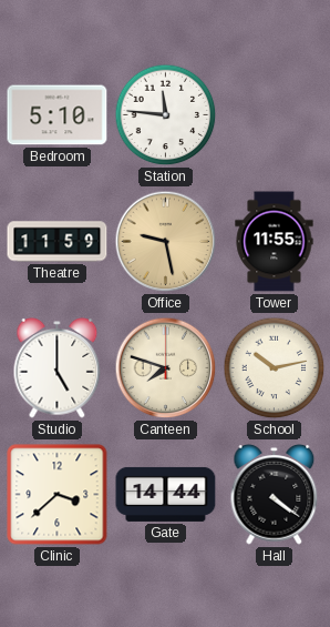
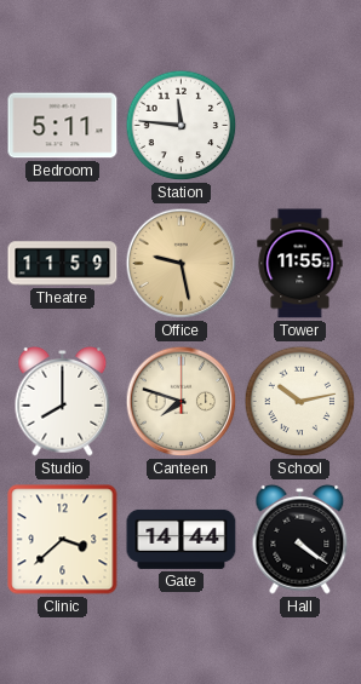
Bedroom: 5:10 -> 5:11 (63, 126)
Studio: 5:00 -> 8:00 (63, 401)
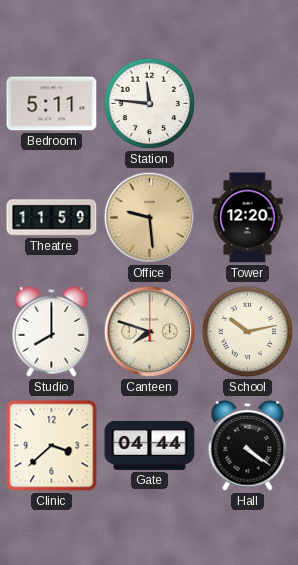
Office: 9:28 -> 9:29 (150, 218)
Tower: 11:55 -> 12:20 (248, 218)
Gate: 14:44 -> 04:44 (150, 445)
